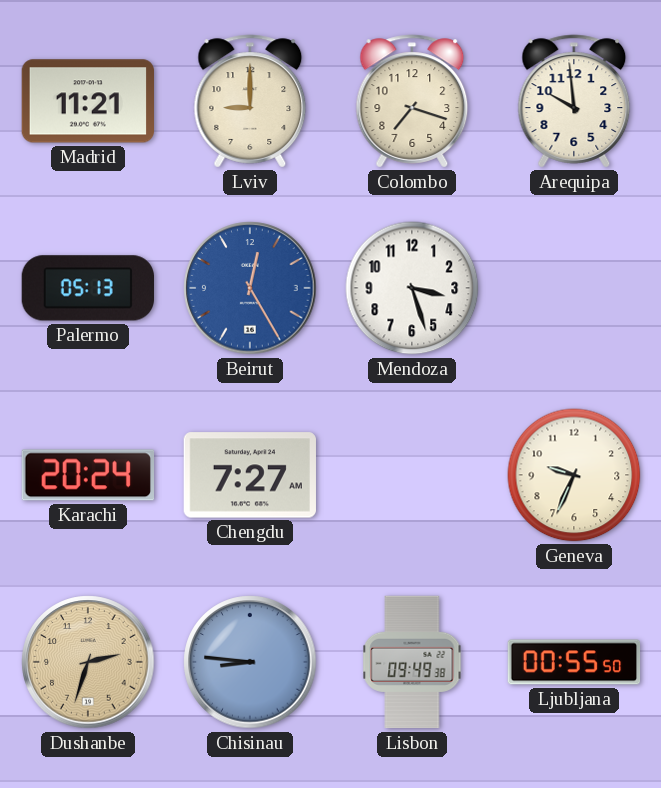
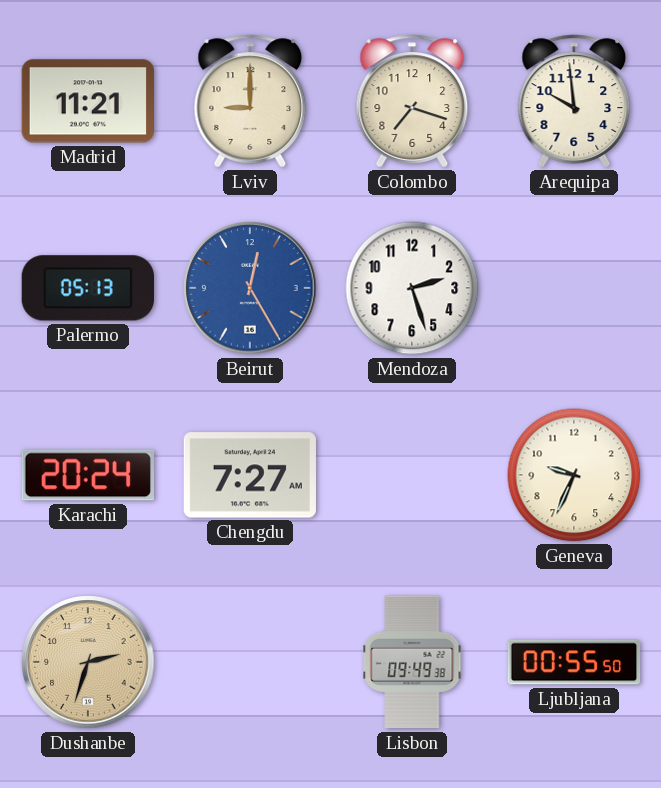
Mendoza: 3:27 -> 2:27 (412, 288)
Chisinau: 8:46 -> none (250, 662)
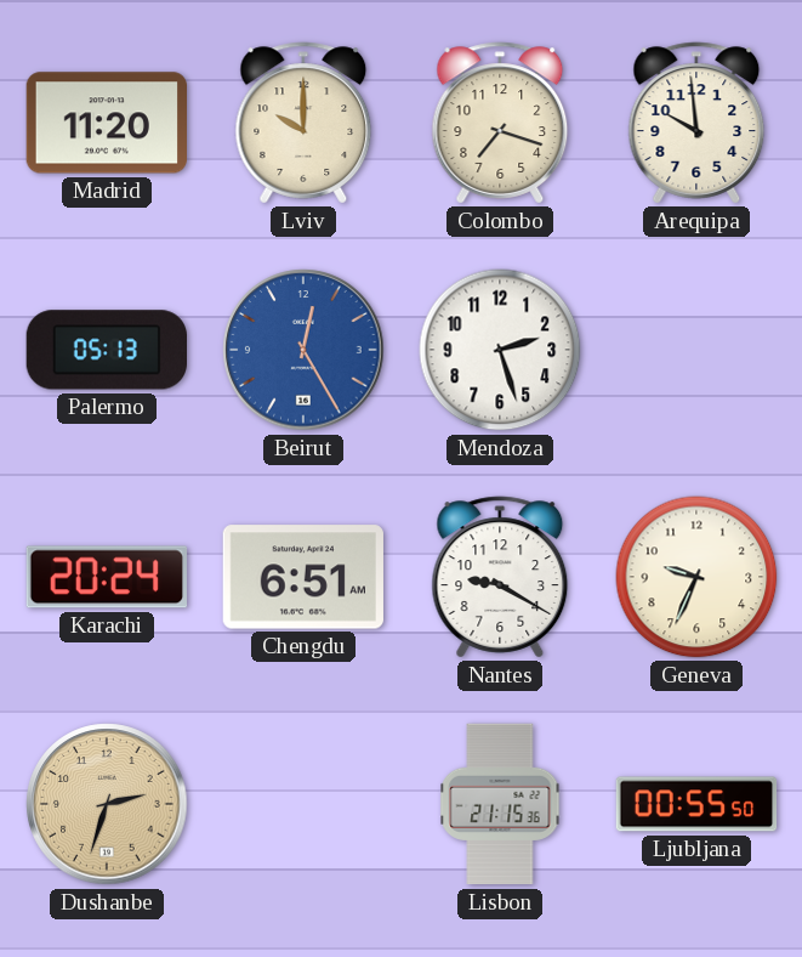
Madrid: 11:21 -> 11:20 (106, 123)
Lviv: 9:00 -> 10:00 (303, 123)
Chengdu: 7:27 -> 6:51 (303, 577)
Nantes: none -> 9:20 (500, 577)
Lisbon: 09:49 -> 21:15 (500, 804)
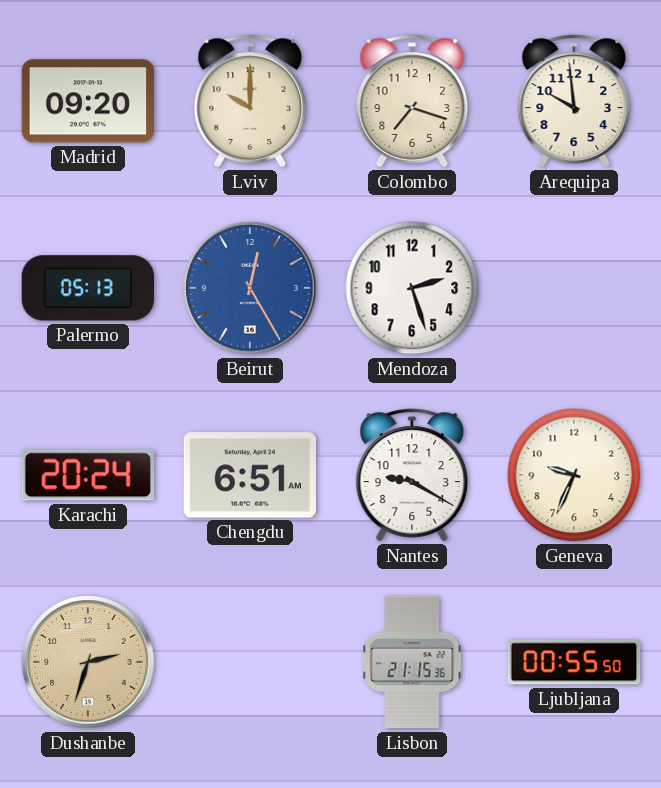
Madrid: 11:20 -> 09:20 (87, 101)
